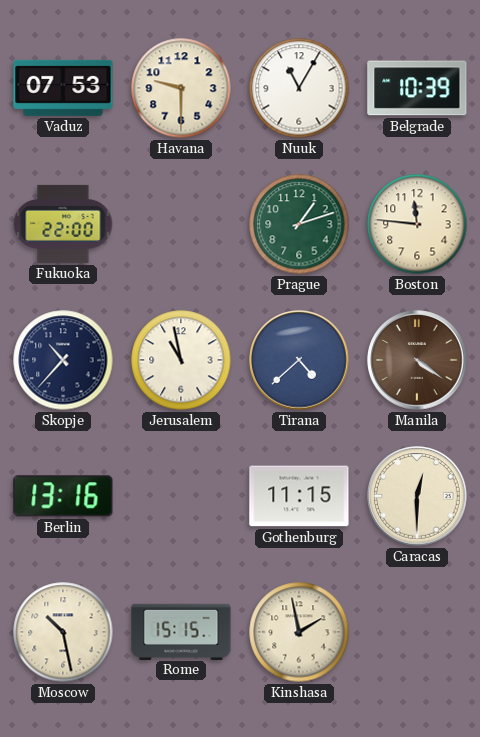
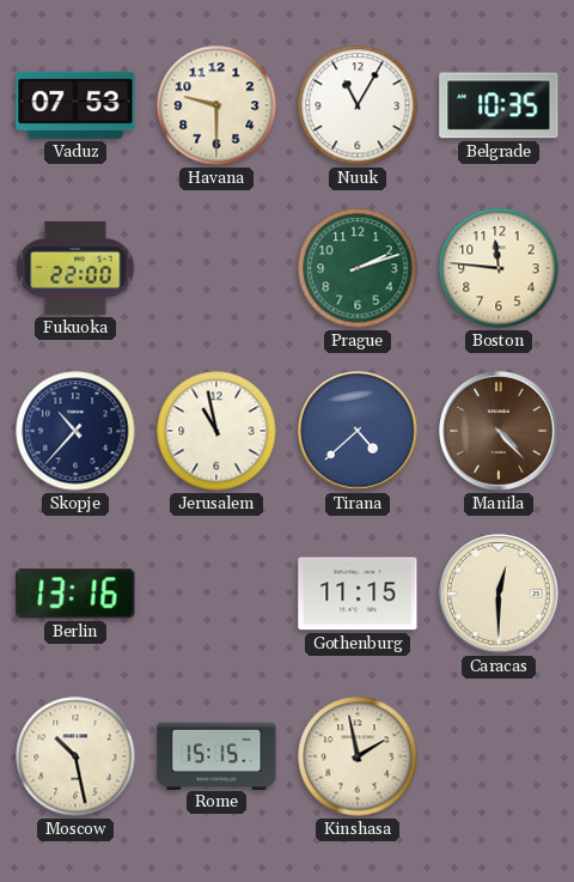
Belgrade: 10:39 -> 10:35 (499, 105)
Prague: 1:12 -> 2:12 (358, 268)
Manila: 4:21 -> 4:23 (499, 431)
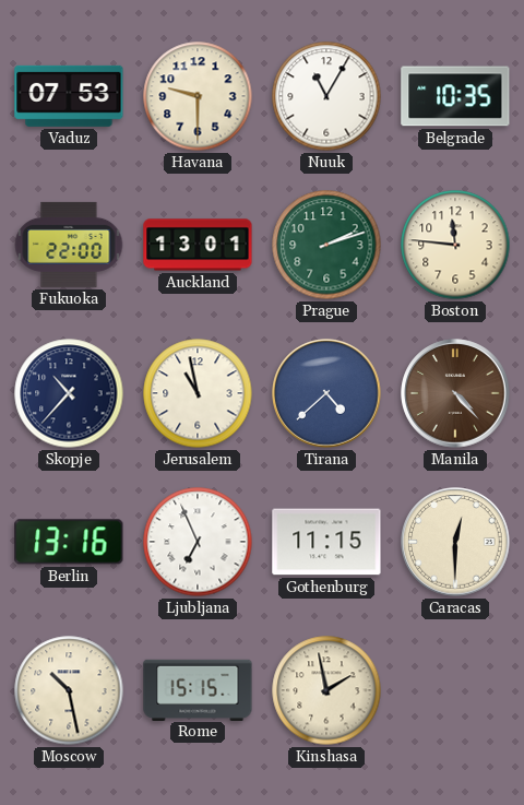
Auckland: none -> 13:01 (198, 245)
Ljubljana: none -> 6:56 (198, 542)
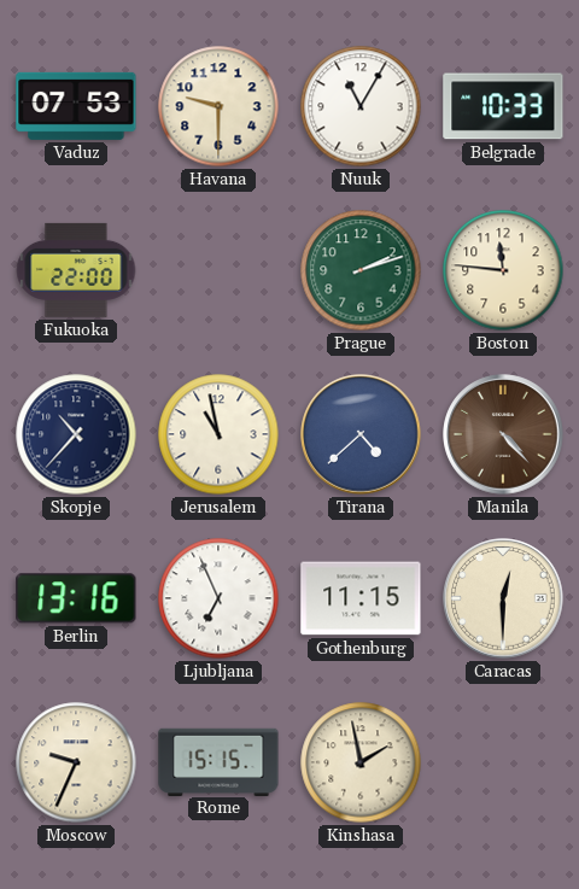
Belgrade: 10:35 -> 10:33 (503, 106)
Auckland: 13:01 -> none (198, 245)
Moscow: 10:28 -> 9:34 (76, 762)
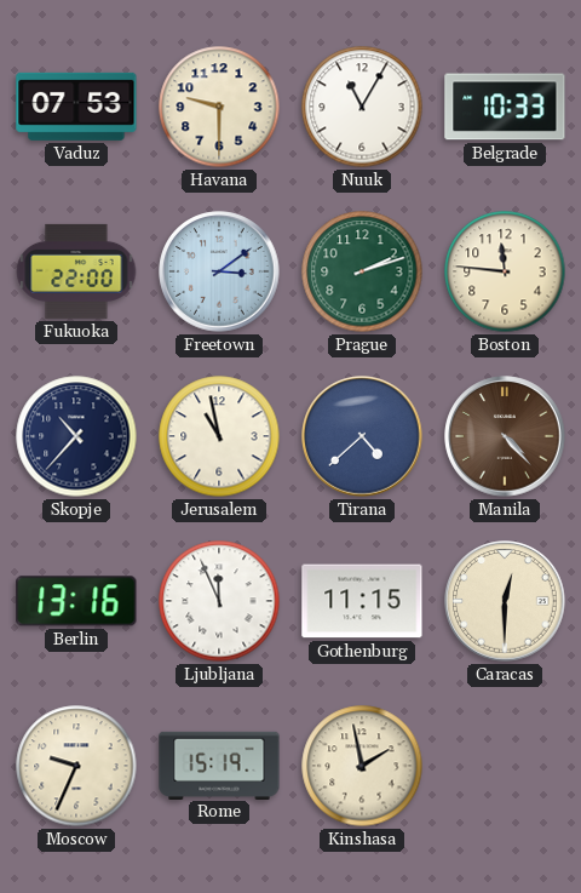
Freetown: none -> 3:09 (219, 271)
Ljubljana: 6:56 -> 11:56 (219, 601)
Rome: 15:15 -> 15:19 (219, 765)
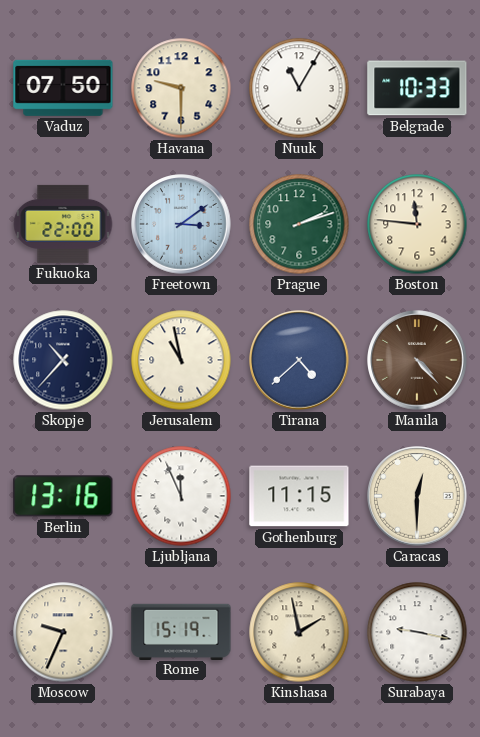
Vaduz: 07:53 -> 07:50 (63, 88)
Surabaya: none -> 9:17 (417, 632)
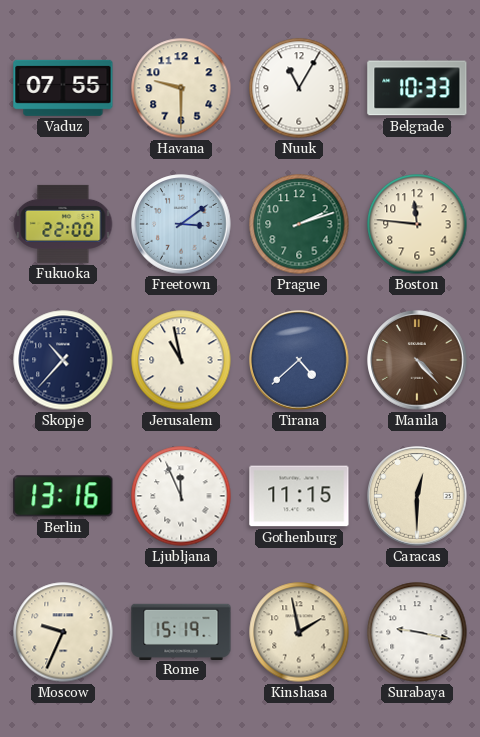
Vaduz: 07:50 -> 07:55 (63, 88)
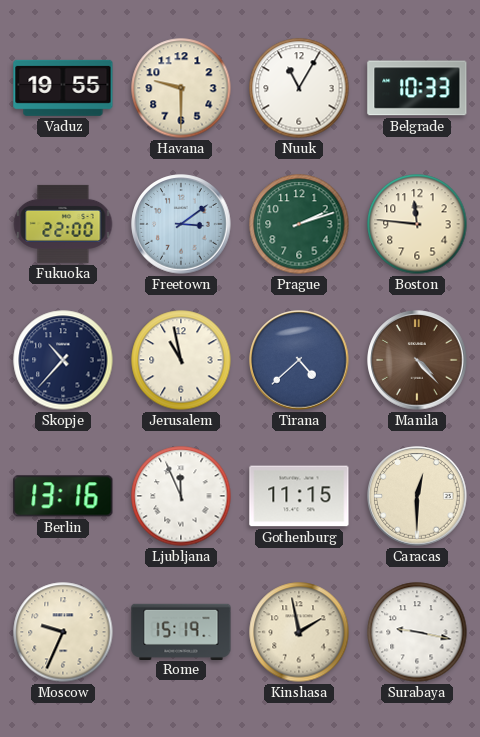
Vaduz: 07:55 -> 19:55 (63, 88)
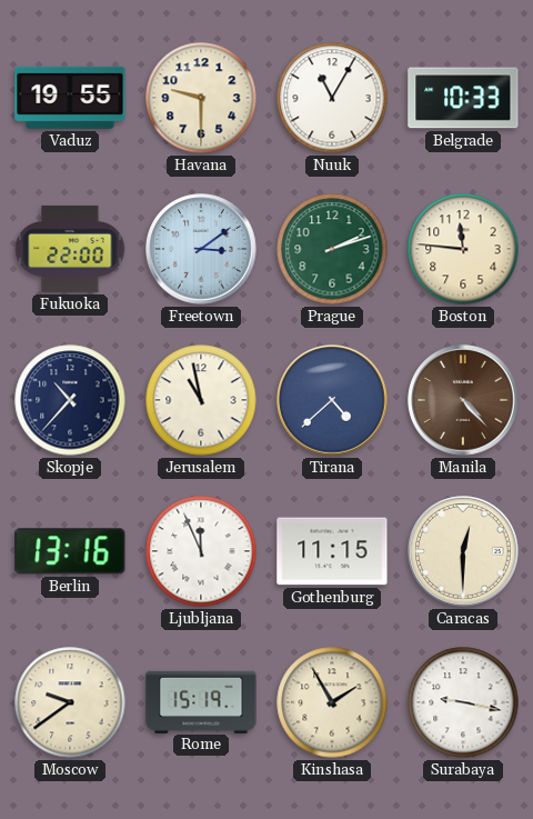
Moscow: 9:34 -> 9:39 (70, 702)
Kinshasa: 1:58 -> 1:55 (332, 702)
